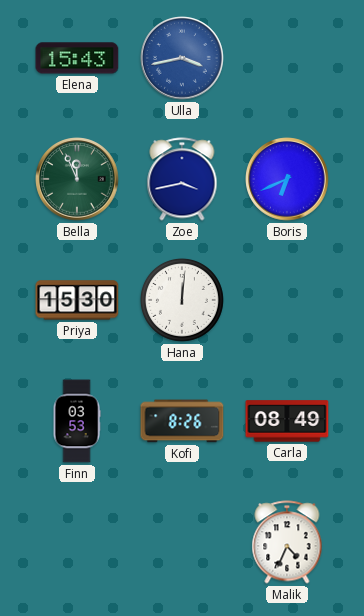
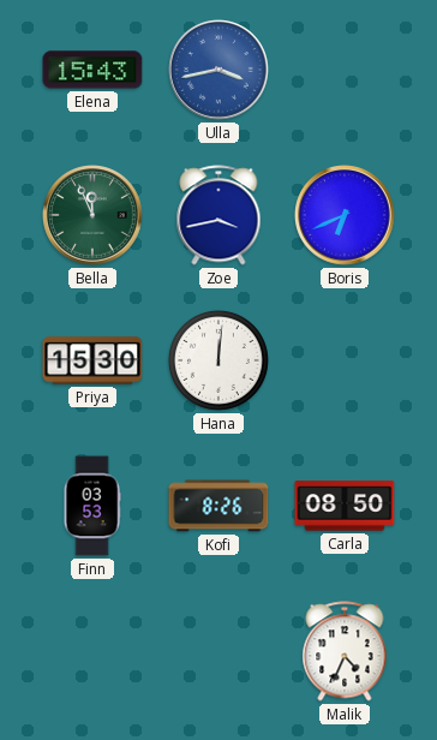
Carla: 08:49 -> 08:50 (345, 506)
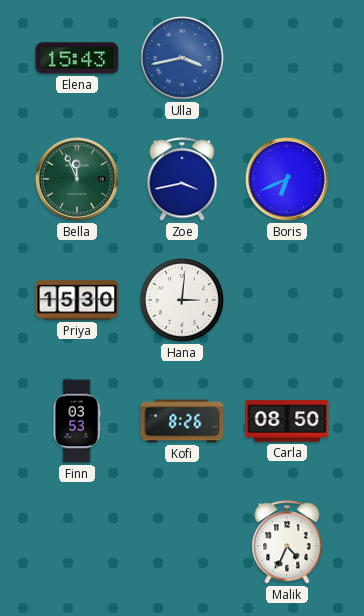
Hana: 12:01 -> 3:01 (182, 300)
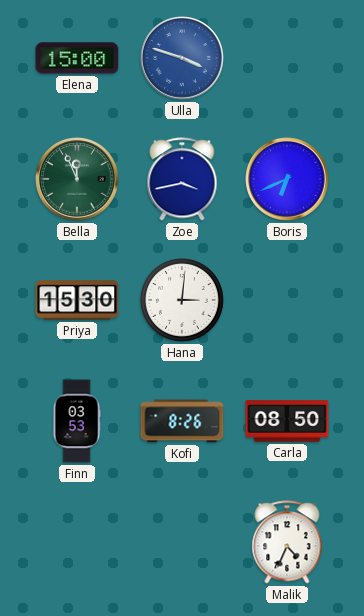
Elena: 15:43 -> 15:00 (77, 58)
Ulla: 3:43 -> 3:48 (182, 58)
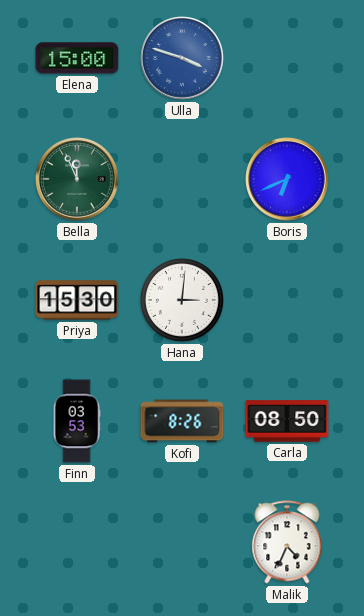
Zoe: 3:43 -> none (182, 179)
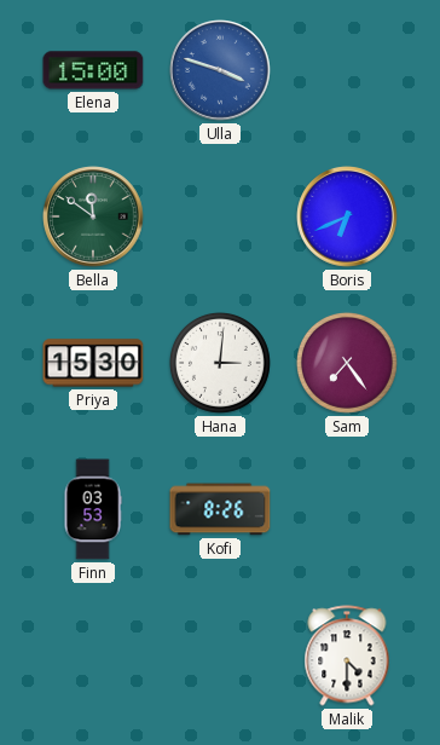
Bella: 11:56 -> 11:51 (93, 216)
Sam: none -> 7:24 (347, 363)
Carla: 08:50 -> none (287, 421)
Malik: 4:34 -> 4:30 (347, 656)
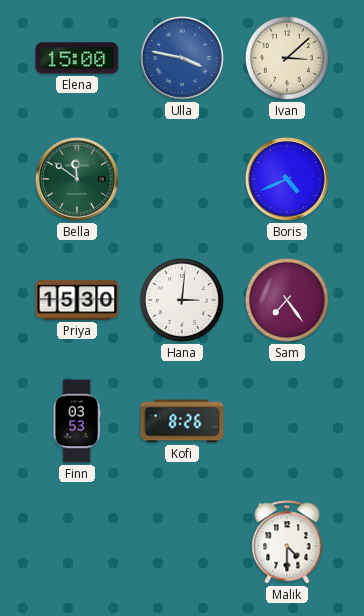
Ulla: 3:48 -> 3:47 (182, 58)
Ivan: none -> 3:08 (287, 58)
Boris: 6:41 -> 4:41 (287, 179)
